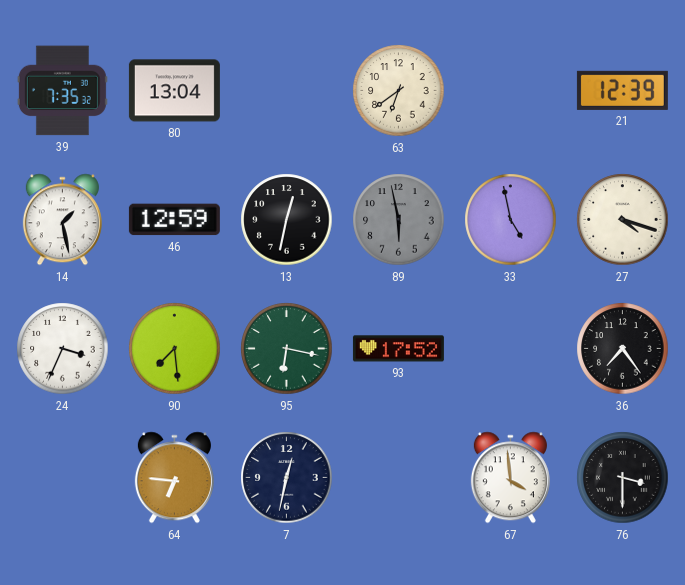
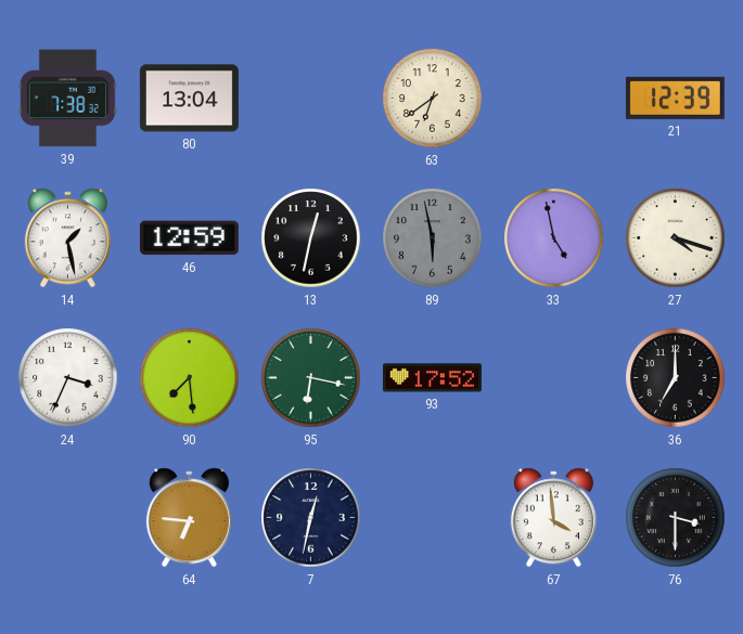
39: 7:35 -> 7:38 (67, 99)
36: 7:24 -> 7:00 (676, 378)
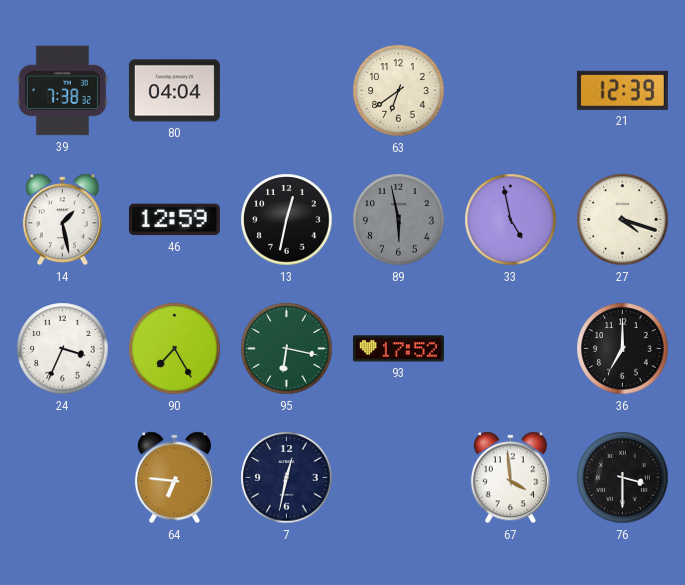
80: 13:04 -> 04:04 (174, 91)
90: 7:29 -> 7:25 (175, 349)
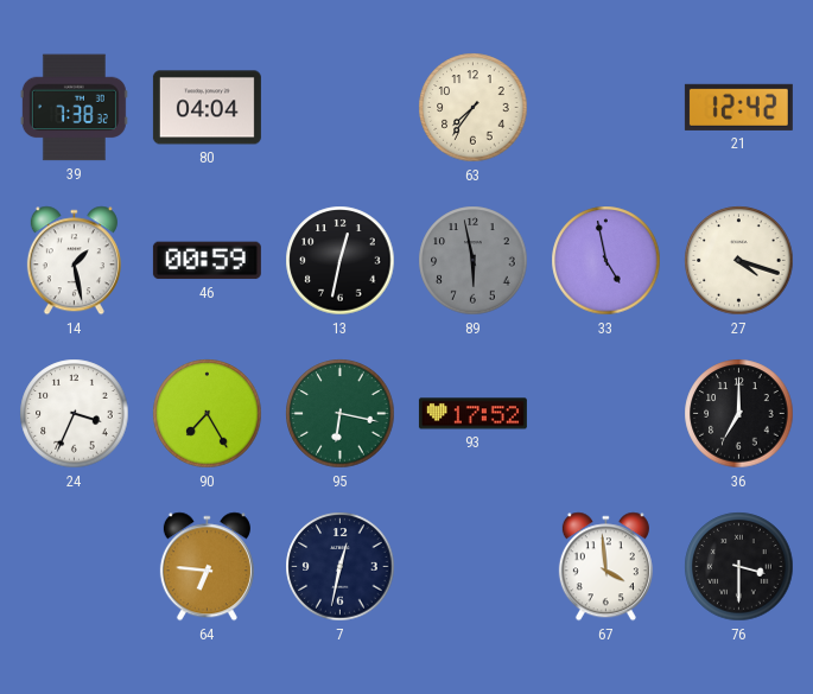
63: 6:39 -> 7:36 (474, 108)
21: 12:39 -> 12:42 (738, 107)
46: 12:59 -> 00:59 (207, 261)
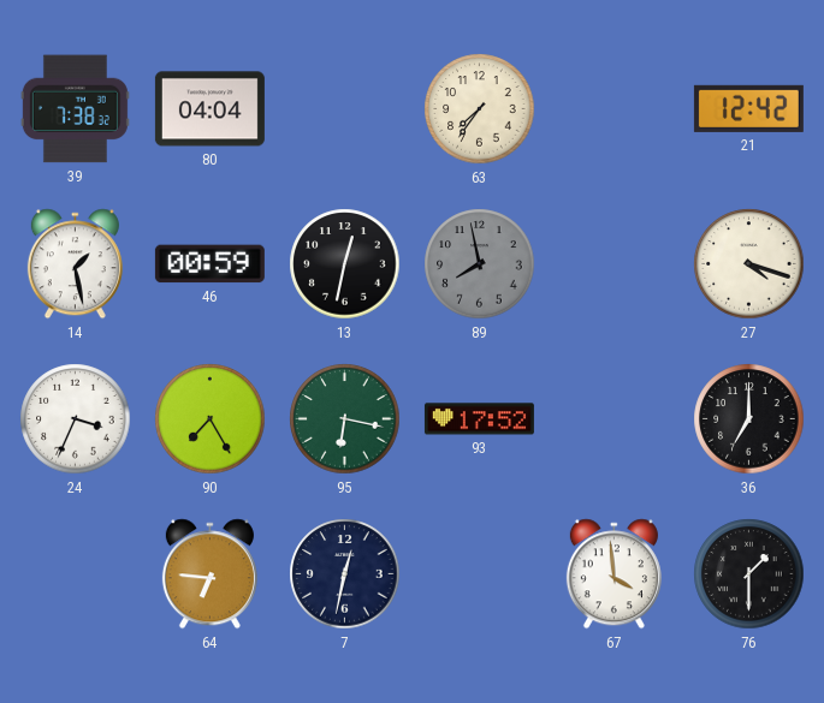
89: 5:58 -> 7:58 (480, 264)
33: 4:58 -> none (606, 261)
76: 3:30 -> 1:30 (749, 574)
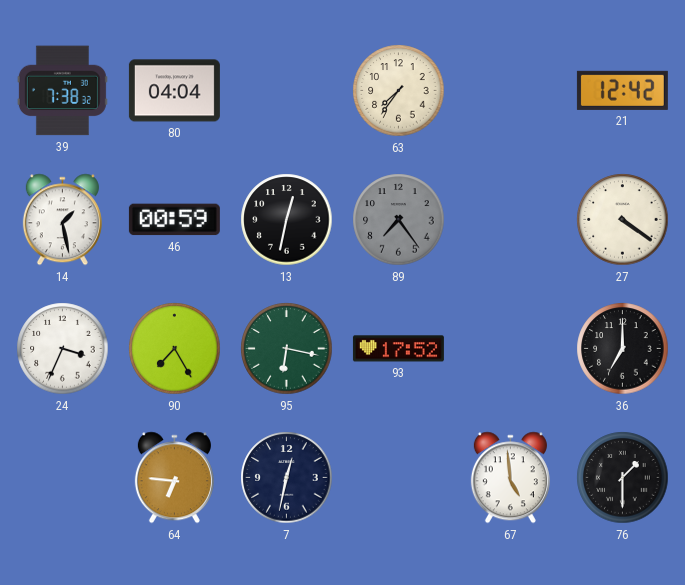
89: 7:58 -> 7:24 (399, 220)
27: 4:18 -> 4:21 (623, 220)
67: 3:59 -> 4:59 (510, 478)
